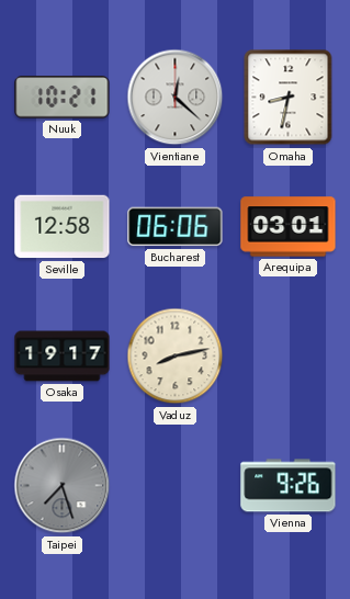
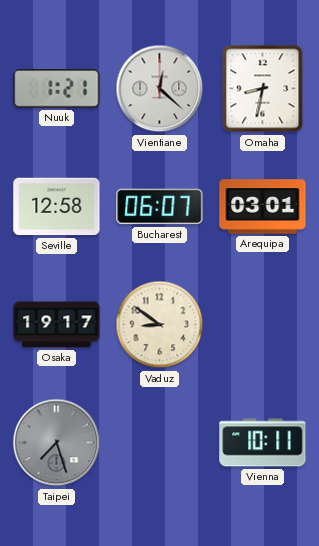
Nuuk: 10:21 -> 1:21 (57, 89)
Bucharest: 06:06 -> 06:07 (160, 207)
Vaduz: 8:13 -> 8:51 (160, 325)
Vienna: 9:26 -> 10:11 (263, 443)
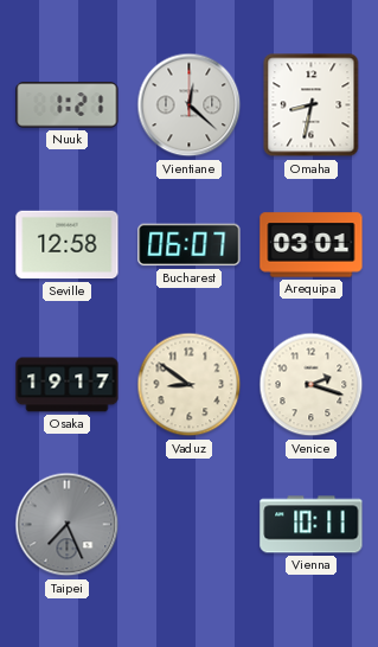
Venice: none -> 2:18 (312, 385)
Taipei: 7:27 -> 7:26 (68, 525)
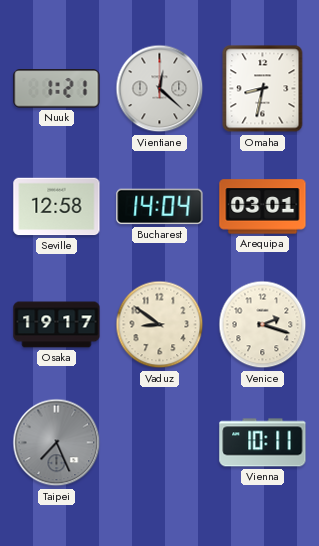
Bucharest: 06:07 -> 14:04 (160, 207)
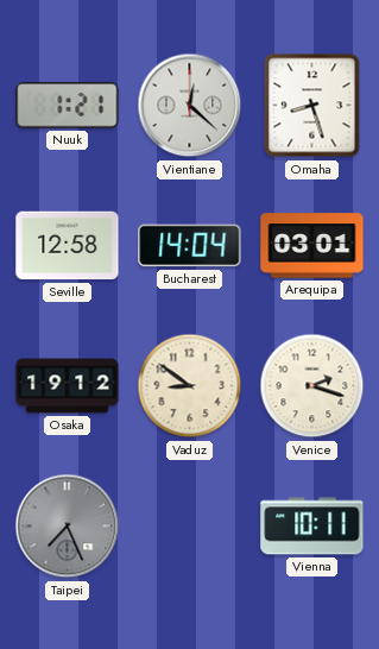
Omaha: 8:32 -> 8:27 (312, 106)
Osaka: 19:17 -> 19:12 (68, 386)
